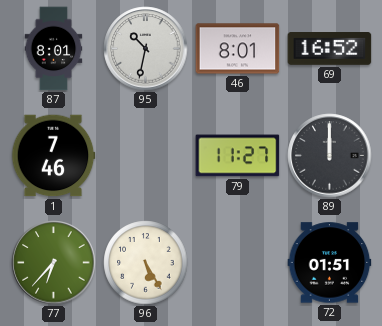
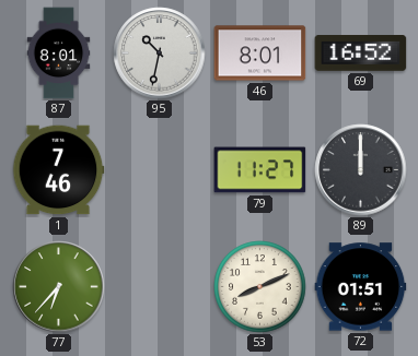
96: 5:25 -> none (146, 263)
53: none -> 8:11 (260, 287)
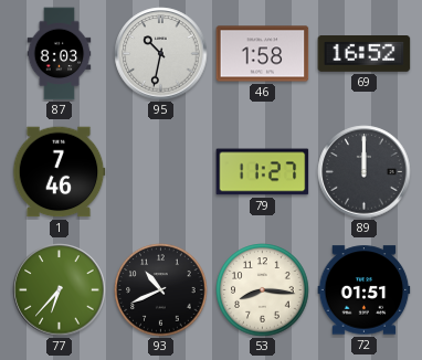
87: 8:01 -> 8:03 (60, 54)
46: 8:01 -> 1:58 (263, 54)
93: none -> 10:41 (161, 290)
53: 8:11 -> 8:16 (263, 290)
